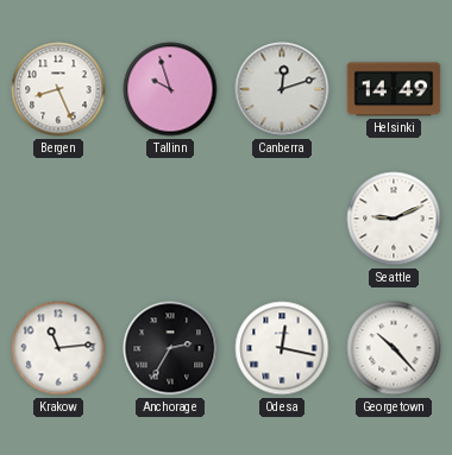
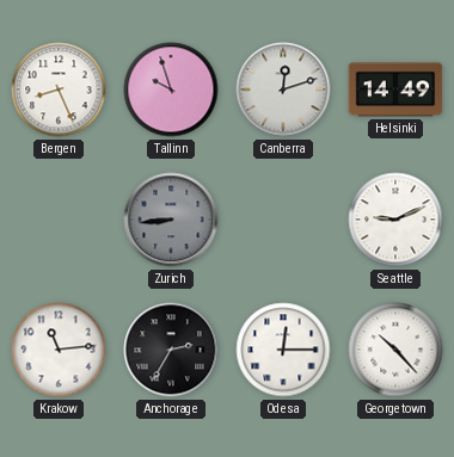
Zurich: none -> 8:44 (171, 220)
Odesa: 12:17 -> 12:15 (283, 350)
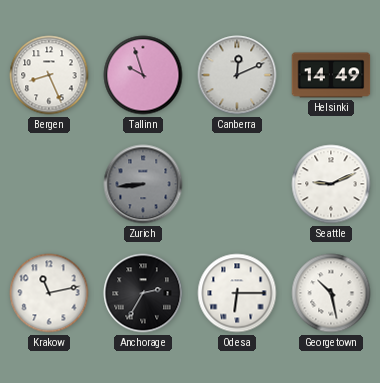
Canberra: 12:12 -> 12:11 (237, 75)
Krakow: 11:14 -> 11:13 (49, 293)
Odesa: 12:15 -> 6:15 (237, 293)
Georgetown: 10:23 -> 10:28 (331, 293)
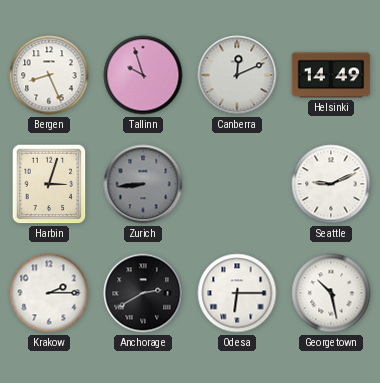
Harbin: none -> 3:03 (49, 184)
Krakow: 11:13 -> 2:15 (49, 293)
Anchorage: 2:35 -> 2:40 (143, 293)
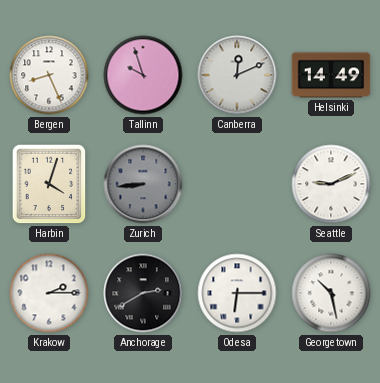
Harbin: 3:03 -> 4:03 (49, 184)
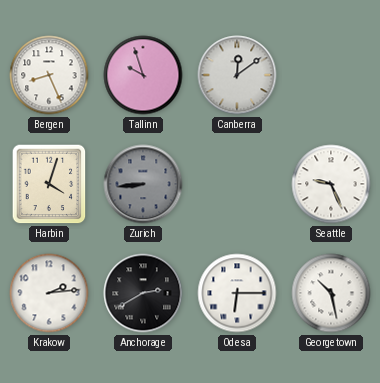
Canberra: 12:11 -> 12:09 (237, 75)
Helsinki: 14:49 -> none (331, 75)
Seattle: 9:11 -> 9:26 (331, 184)
Krakow: 2:15 -> 2:14 (49, 293)
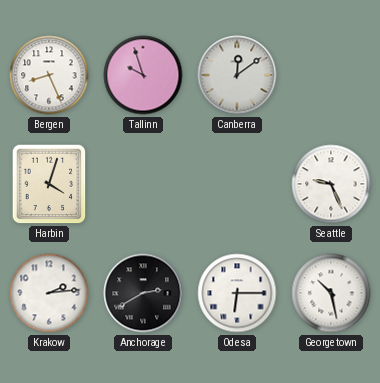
Zurich: 8:44 -> none (143, 184)
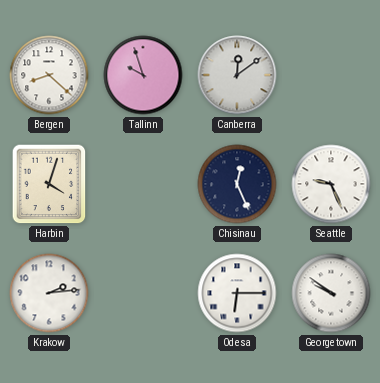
Bergen: 8:26 -> 8:22 (49, 75)
Chisinau: none -> 12:26 (237, 184)
Anchorage: 2:40 -> none (143, 293)
Georgetown: 10:28 -> 9:51 (331, 293)
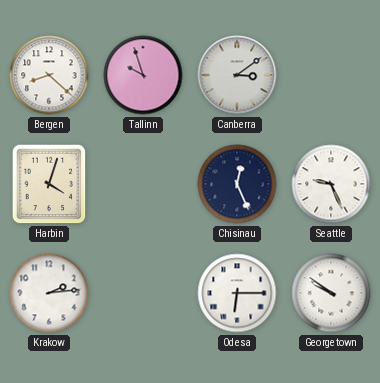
Canberra: 12:09 -> 3:09 (237, 75)
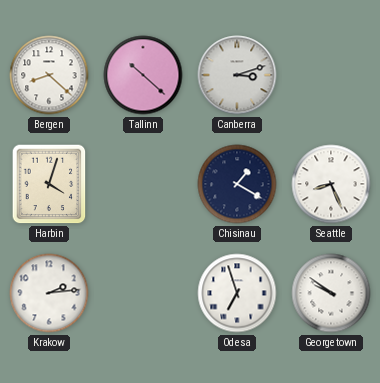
Tallinn: 9:57 -> 10:22 (143, 75)
Canberra: 3:09 -> 3:12 (237, 75)
Chisinau: 12:26 -> 1:20 (237, 184)
Seattle: 9:26 -> 8:26 (331, 184)
Odesa: 6:15 -> 6:57 (237, 293)
